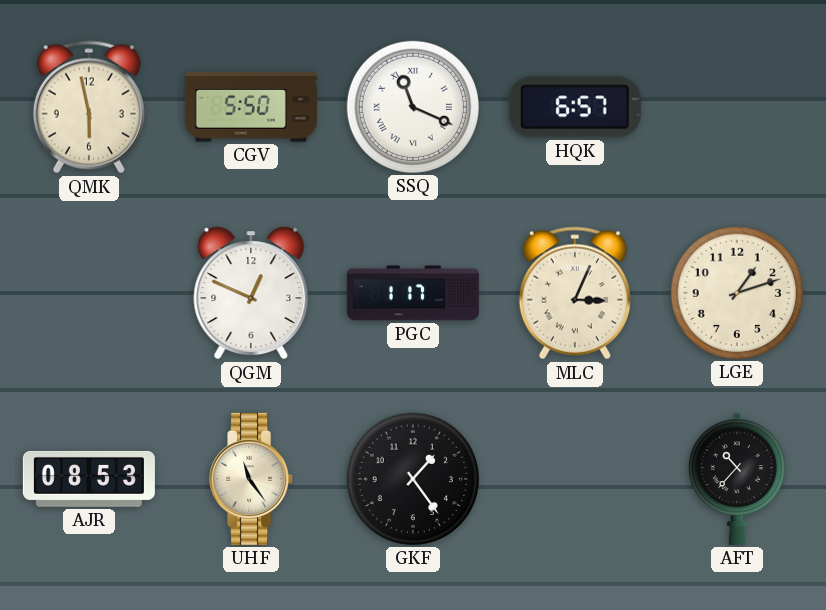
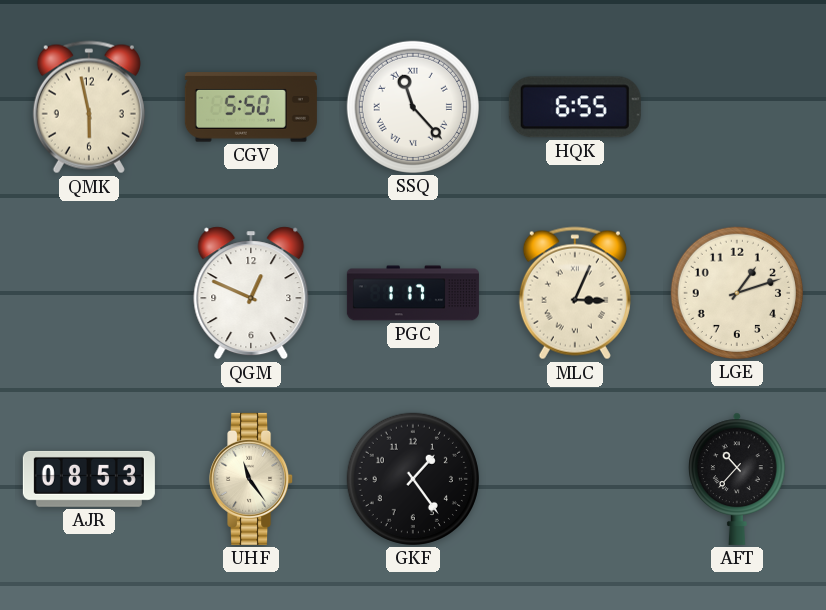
SSQ: 11:19 -> 11:23 (413, 107)
HQK: 6:57 -> 6:55 (575, 107)
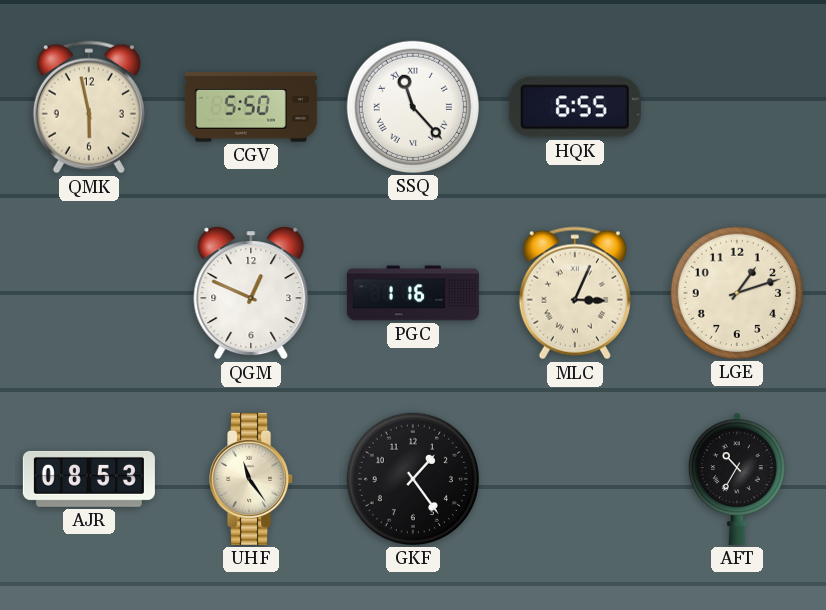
PGC: 1:17 -> 1:16 (413, 293)
AFT: 10:37 -> 10:35 (737, 479)
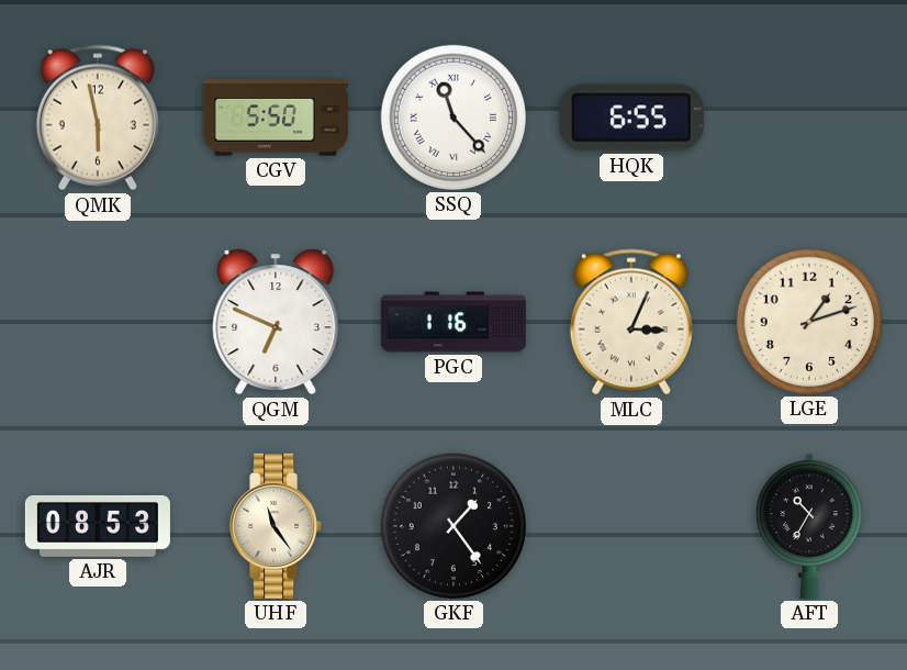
QGM: 12:49 -> 6:49 (276, 322)
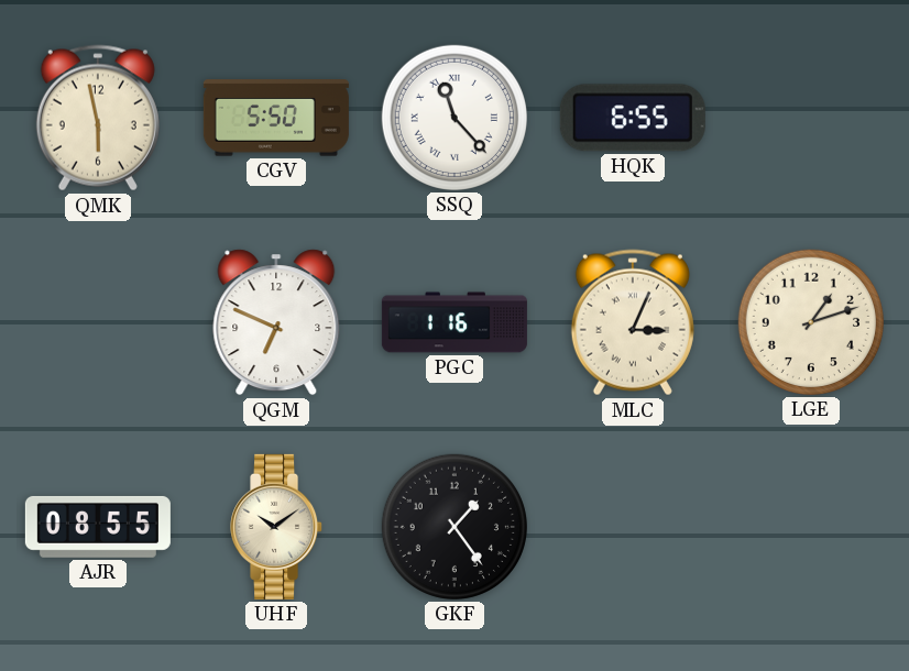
AJR: 08:53 -> 08:55 (98, 527)
UHF: 11:24 -> 10:09 (277, 527)
AFT: 10:35 -> none (809, 526)
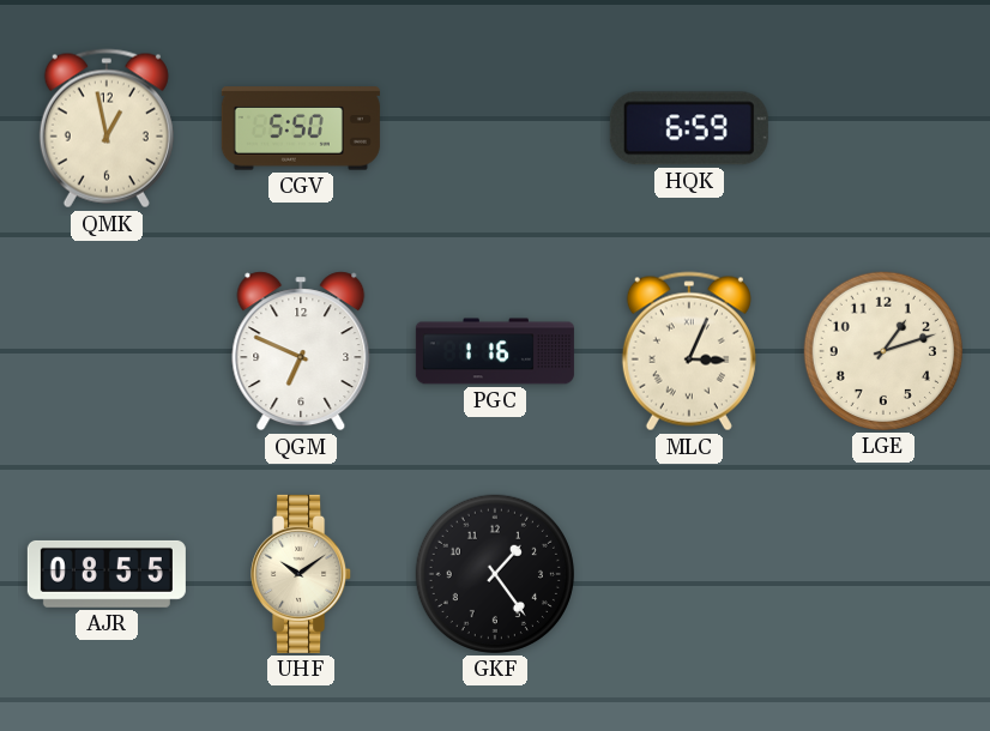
QMK: 5:58 -> 12:58 (107, 128)
SSQ: 11:23 -> none (454, 118)
HQK: 6:55 -> 6:59 (689, 128)
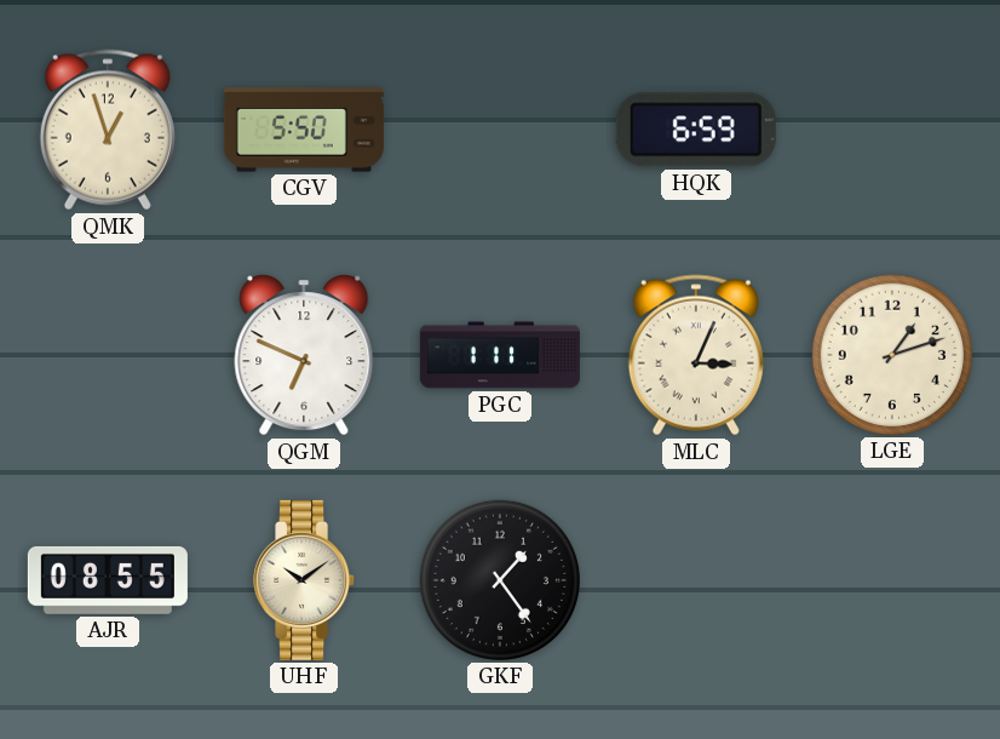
QMK: 12:58 -> 12:57 (108, 130)
PGC: 1:16 -> 1:11 (500, 355)
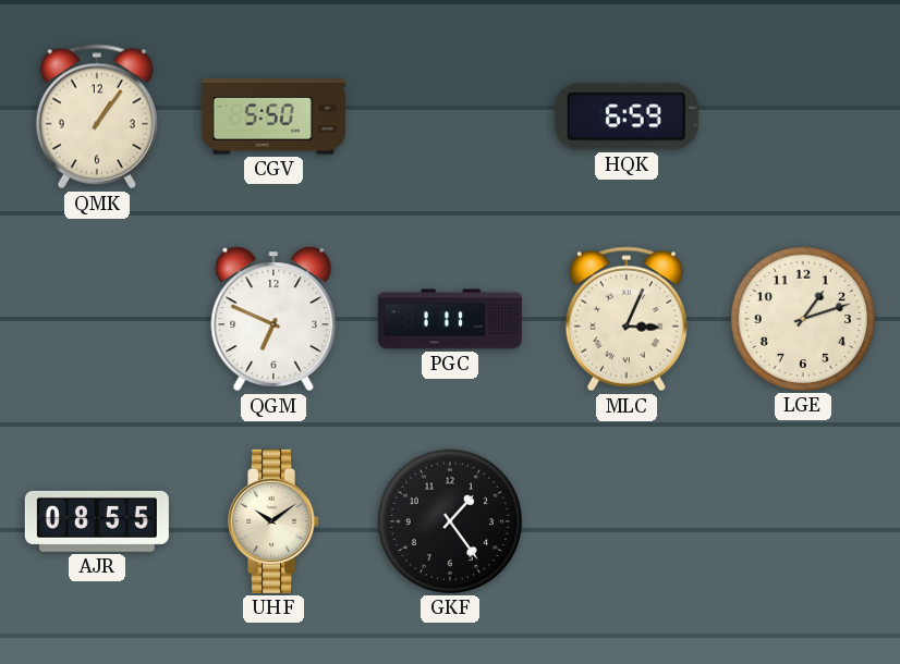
QMK: 12:57 -> 1:06 (97, 116)
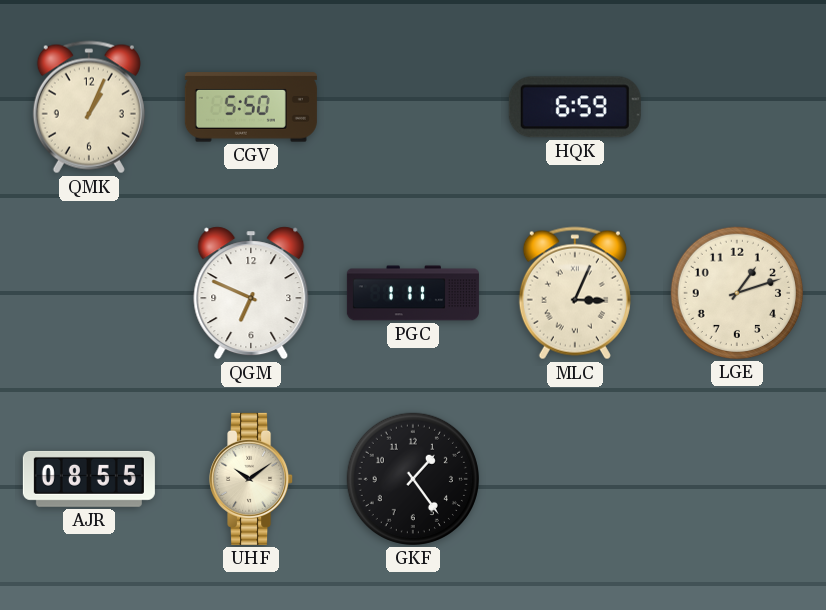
QMK: 1:06 -> 1:04 (89, 107)
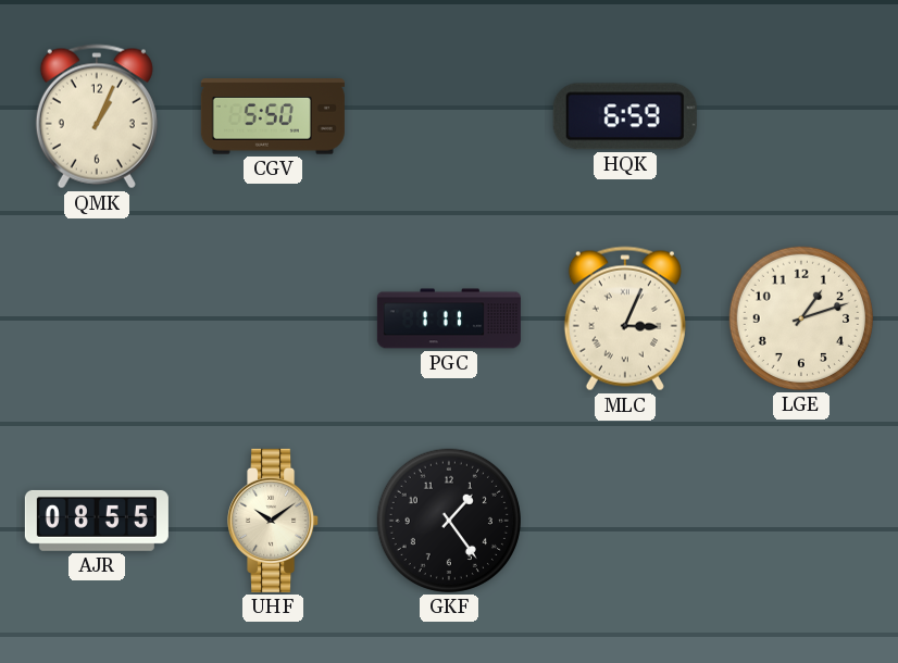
QGM: 6:49 -> none (251, 293)
